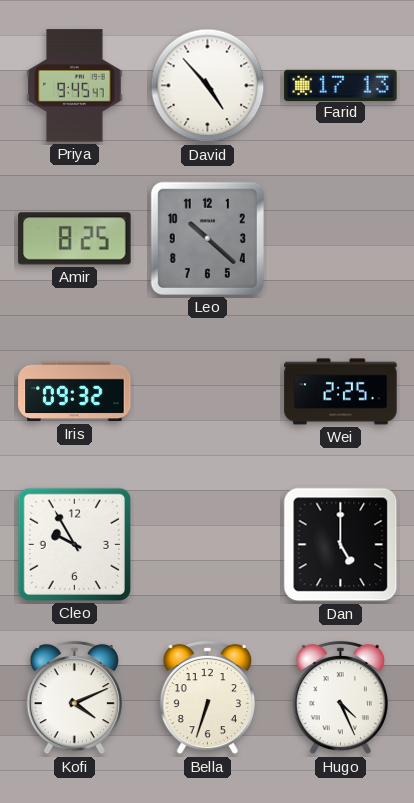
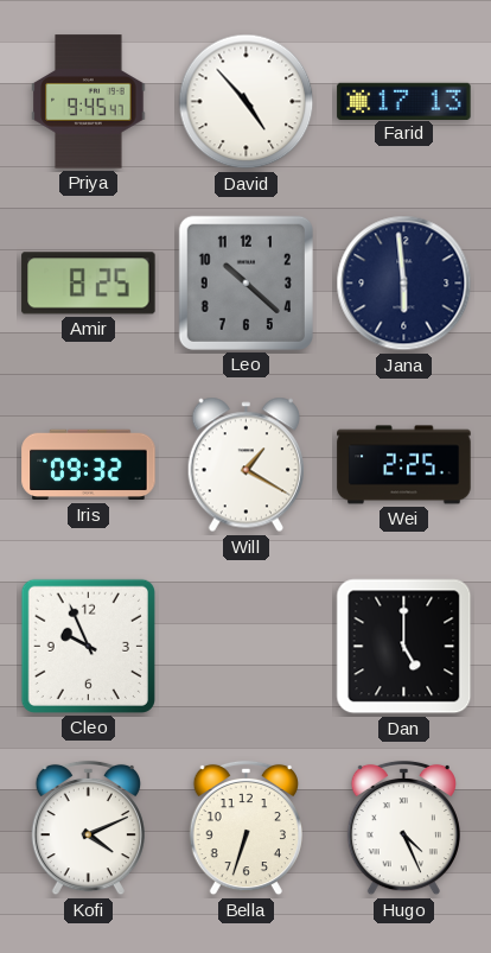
Jana: none -> 5:59 (404, 284)
Will: none -> 1:20 (245, 465)
Cleo: 9:55 -> 9:56 (88, 646)
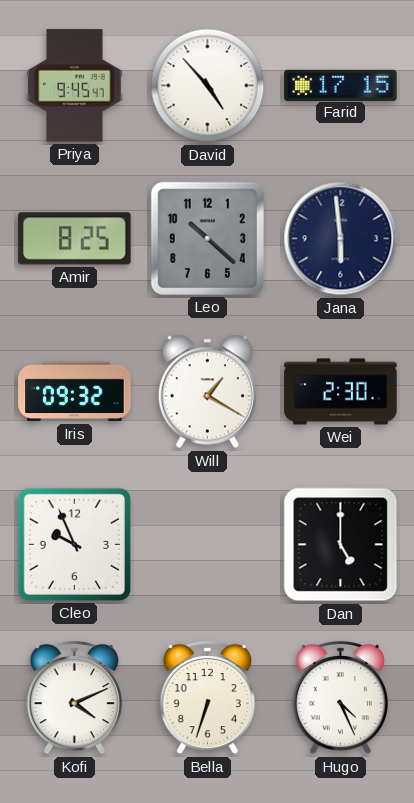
Farid: 17:13 -> 17:15 (341, 85)
Wei: 2:25 -> 2:30 (341, 392)
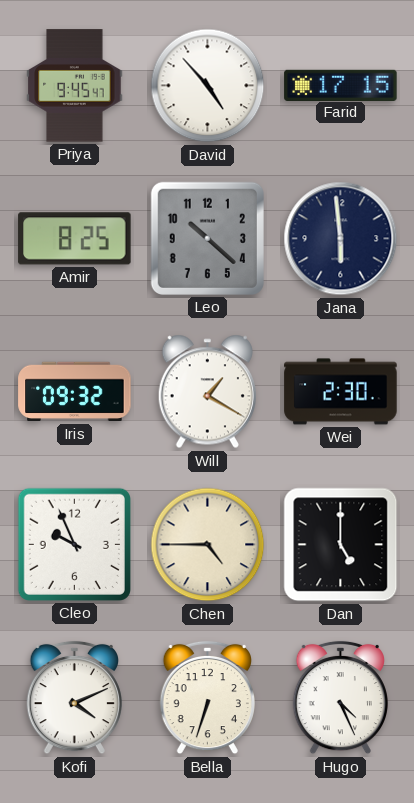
Chen: none -> 4:45 (208, 545)
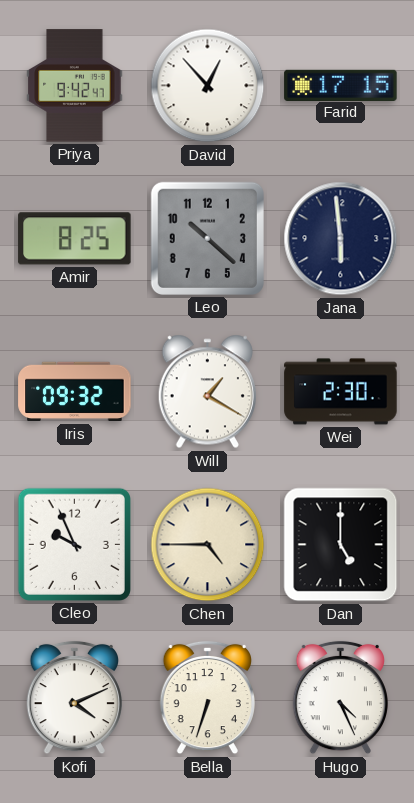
Priya: 9:45 -> 9:42 (75, 86)
David: 4:53 -> 12:53 (208, 86)
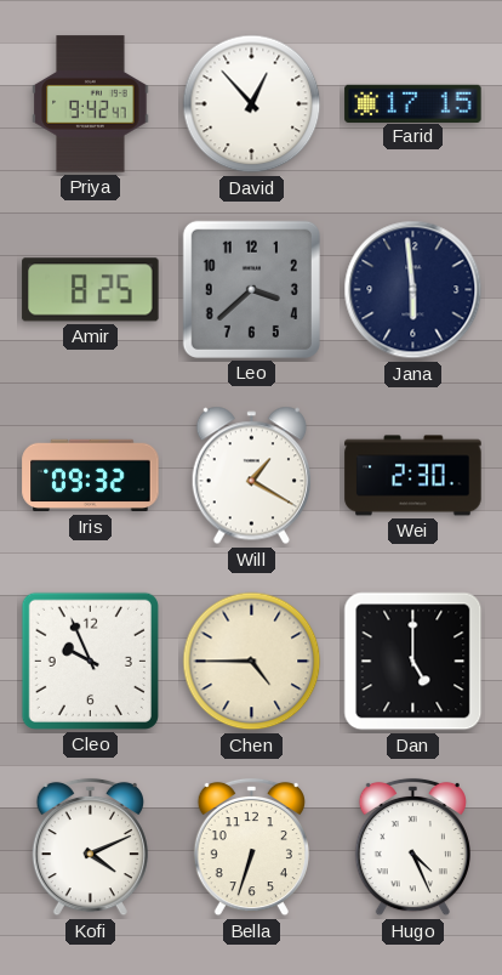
Leo: 10:22 -> 3:38 (251, 289)
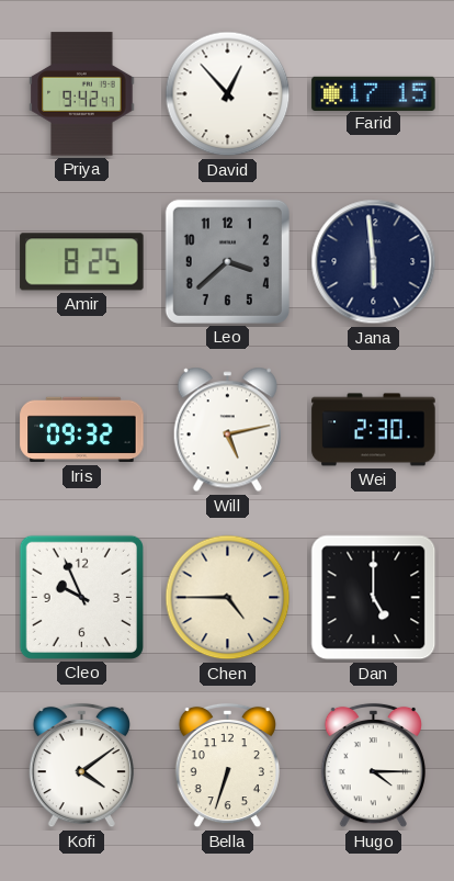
Will: 1:20 -> 5:13 (227, 430)
Kofi: 4:11 -> 4:09 (81, 766)
Hugo: 4:26 -> 4:15 (373, 766)
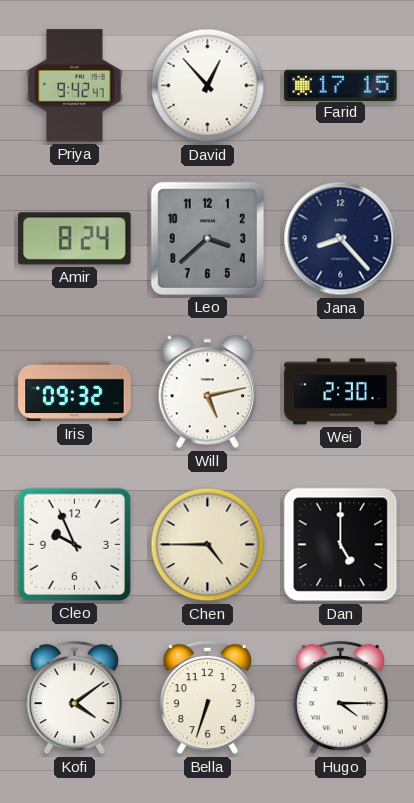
Amir: 8:25 -> 8:24 (75, 239)
Jana: 5:59 -> 8:23 (341, 239)
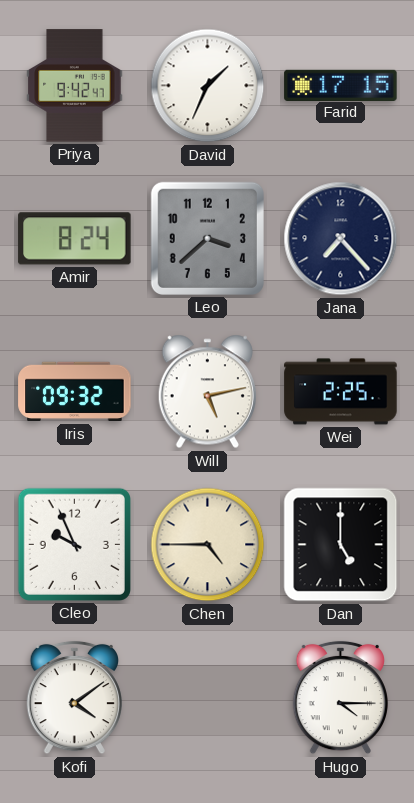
David: 12:53 -> 1:34 (208, 86)
Jana: 8:23 -> 7:23 (341, 239)
Wei: 2:30 -> 2:25 (341, 392)
Bella: 6:33 -> none (207, 698)
